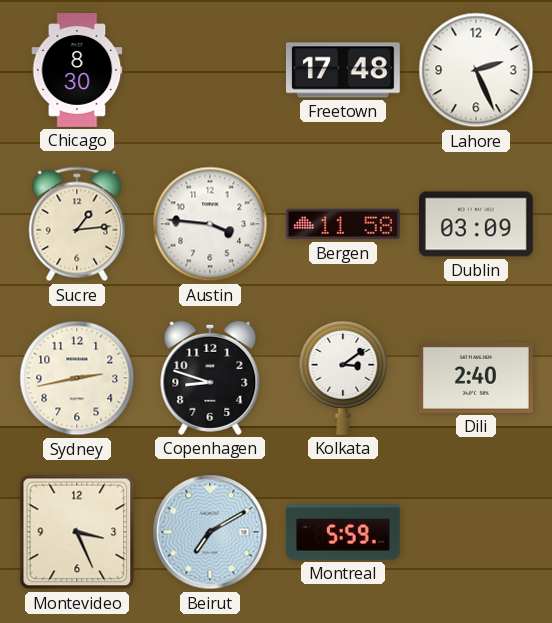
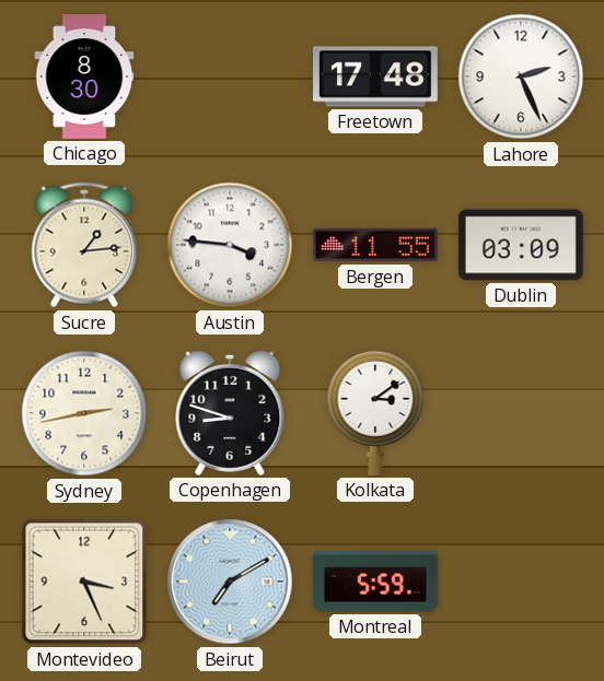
Bergen: 11:58 -> 11:55 (375, 245)
Dili: 2:40 -> none (476, 378)
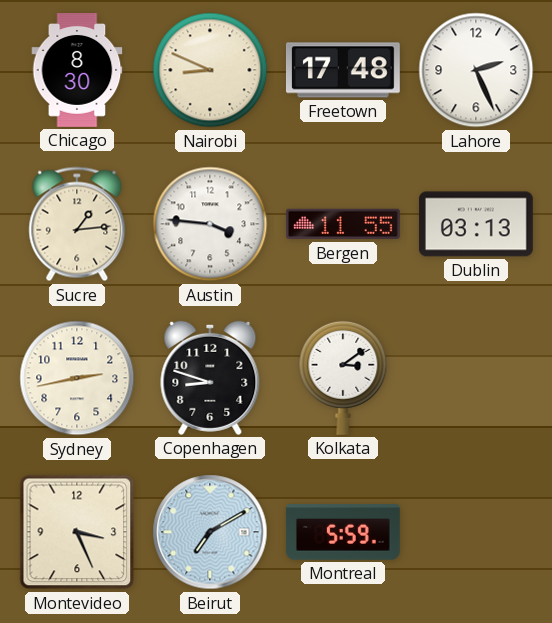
Nairobi: none -> 8:49 (210, 70)
Dublin: 03:09 -> 03:13 (476, 224)
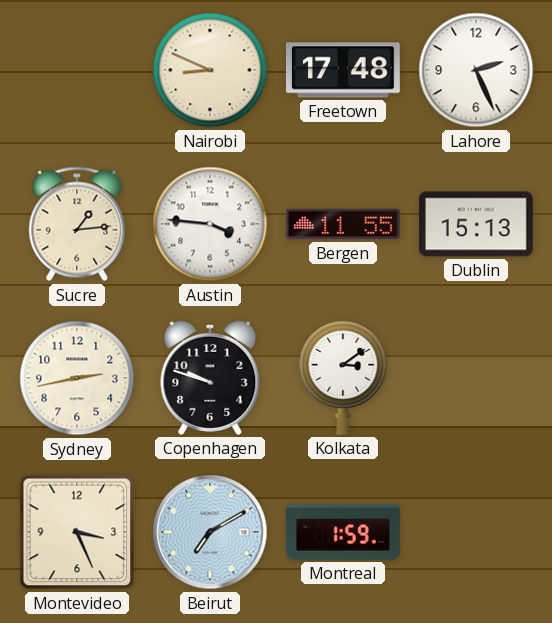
Chicago: 8:30 -> none (77, 71)
Dublin: 03:13 -> 15:13 (476, 224)
Copenhagen: 8:48 -> 9:48 (210, 378)
Montreal: 5:59 -> 1:59 (343, 532)
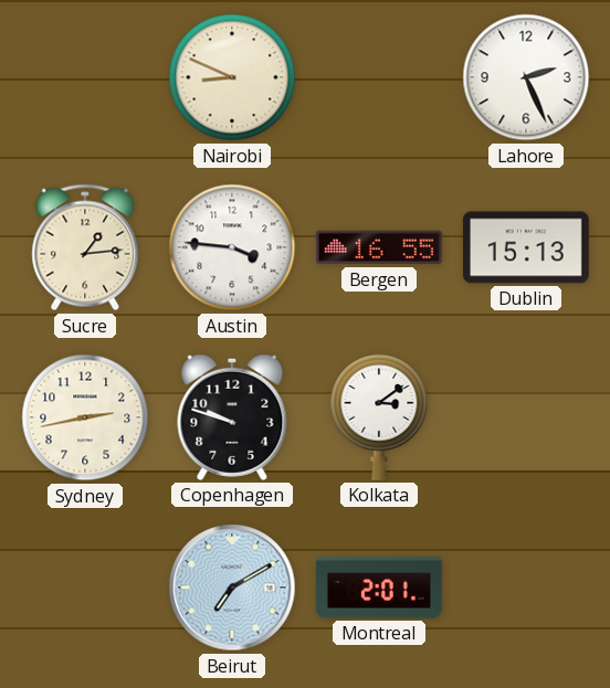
Freetown: 17:48 -> none (343, 70)
Bergen: 11:55 -> 16:55 (379, 247)
Montevideo: 3:26 -> none (77, 532)
Montreal: 1:59 -> 2:01 (379, 588)
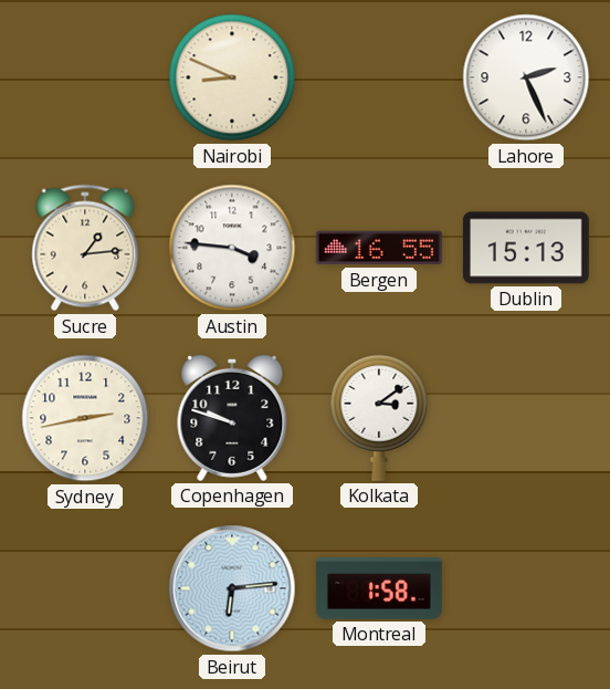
Beirut: 7:10 -> 6:14 (232, 588)
Montreal: 2:01 -> 1:58 (379, 588)
